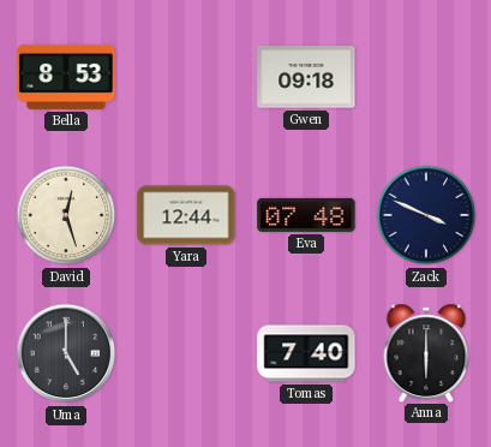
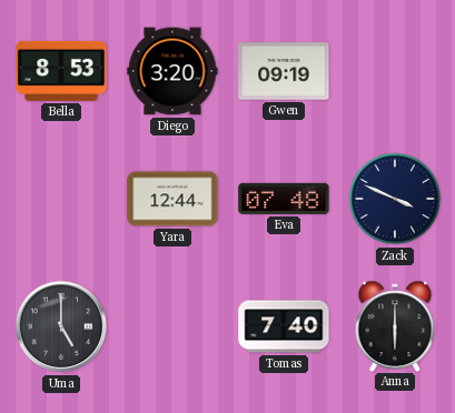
Diego: none -> 3:20 (172, 71)
Gwen: 09:18 -> 09:19 (284, 71)
David: 12:27 -> none (66, 215)
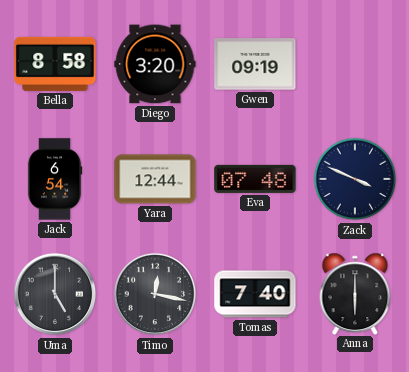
Bella: 8:53 -> 8:58 (55, 64)
Jack: none -> 6:54 (55, 179)
Timo: none -> 12:17 (155, 294)
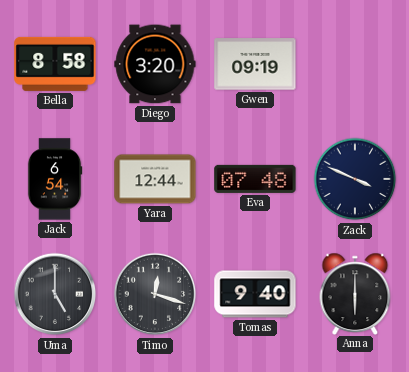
Timo: 12:17 -> 12:18 (155, 294)
Tomas: 7:40 -> 9:40 (255, 294)
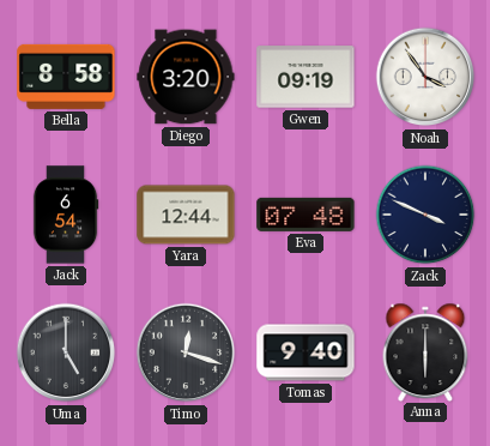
Noah: none -> 3:54 (425, 77)
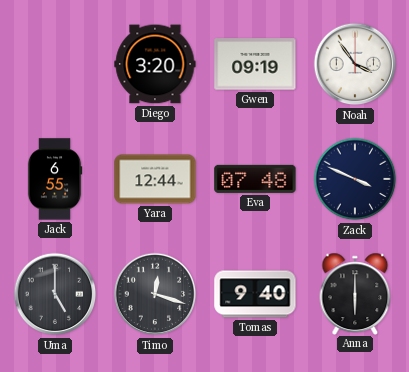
Bella: 8:58 -> none (66, 77)
Jack: 6:54 -> 6:55 (55, 179)
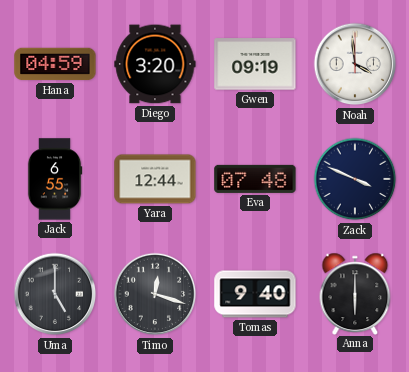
Hana: none -> 04:59 (55, 64)
Noah: 3:54 -> 3:59 (355, 64)
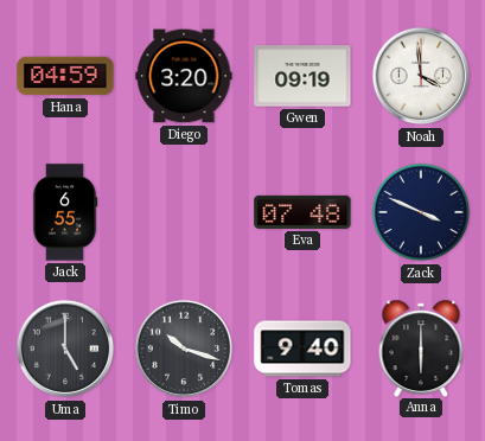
Yara: 12:44 -> none (155, 179)
Timo: 12:18 -> 10:18 (184, 349)
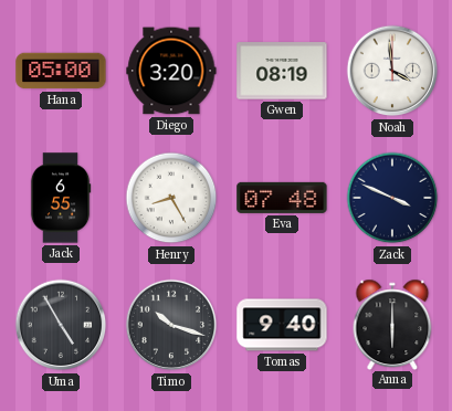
Hana: 04:59 -> 05:00 (61, 71)
Gwen: 09:19 -> 08:19 (282, 71)
Henry: none -> 8:25 (171, 198)
Uma: 5:00 -> 4:55 (61, 325)
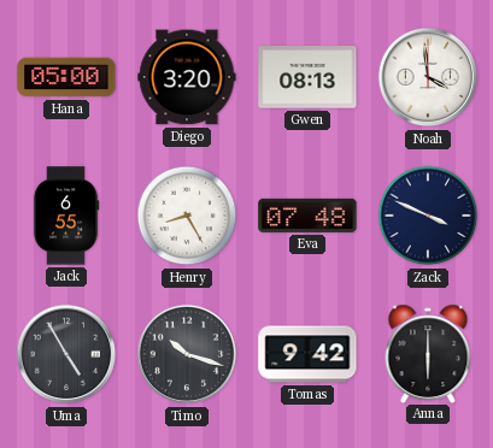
Gwen: 08:19 -> 08:13 (307, 77)
Tomas: 9:40 -> 9:42 (307, 354)
